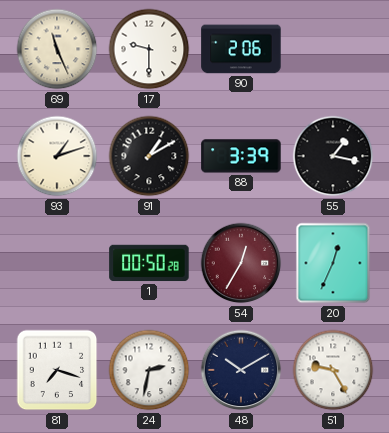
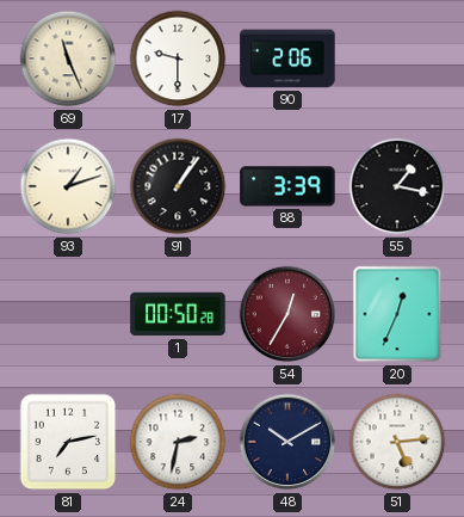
91: 1:10 -> 1:06 (178, 186)
81: 7:18 -> 7:13 (68, 442)
51: 9:25 -> 5:14 (397, 442)
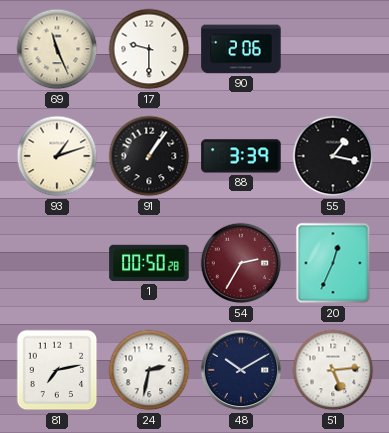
54: 12:35 -> 2:35 (241, 263)
